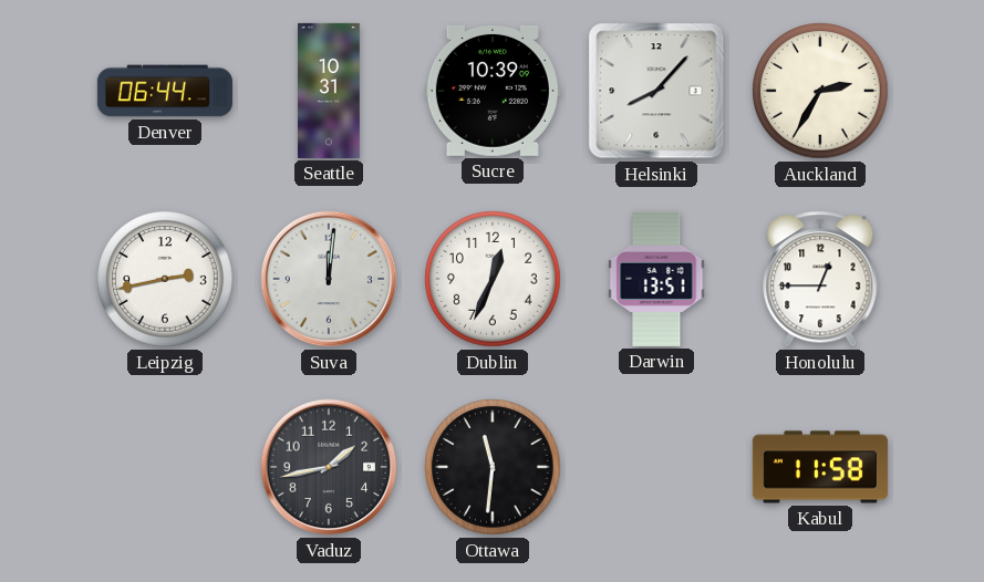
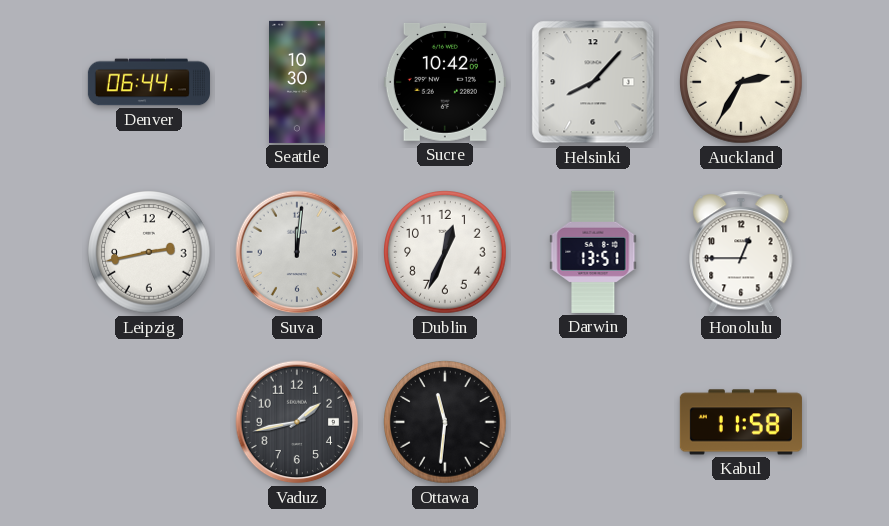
Seattle: 10:31 -> 10:30 (298, 82)
Sucre: 10:39 -> 10:42 (445, 82)
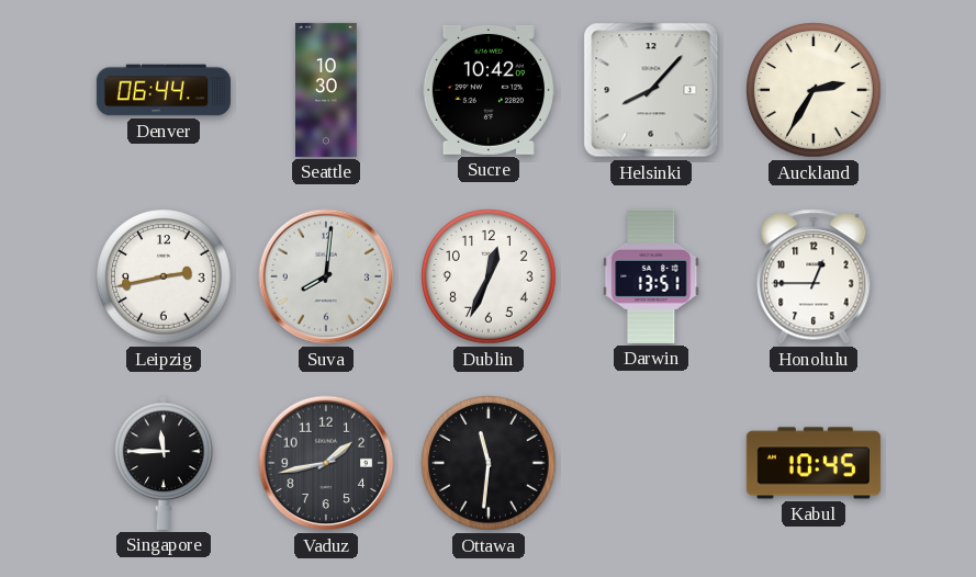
Suva: 12:01 -> 8:01 (326, 276)
Singapore: none -> 11:45 (164, 463)
Kabul: 11:58 -> 10:45 (814, 463)
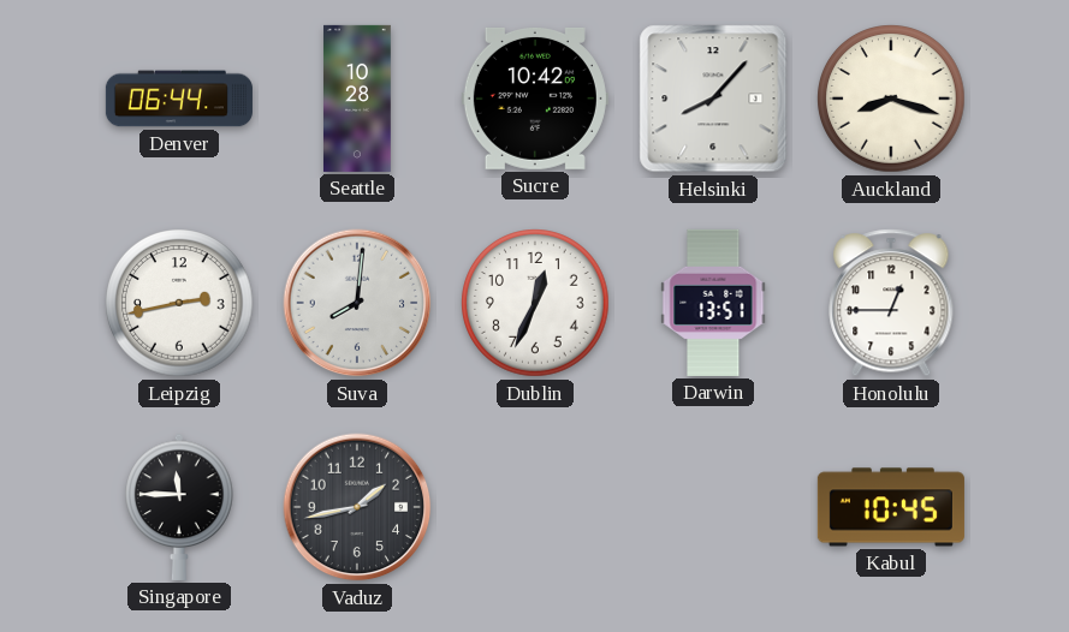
Seattle: 10:30 -> 10:28 (358, 99)
Auckland: 2:35 -> 8:18 (891, 99)
Ottawa: 11:31 -> none (489, 463)
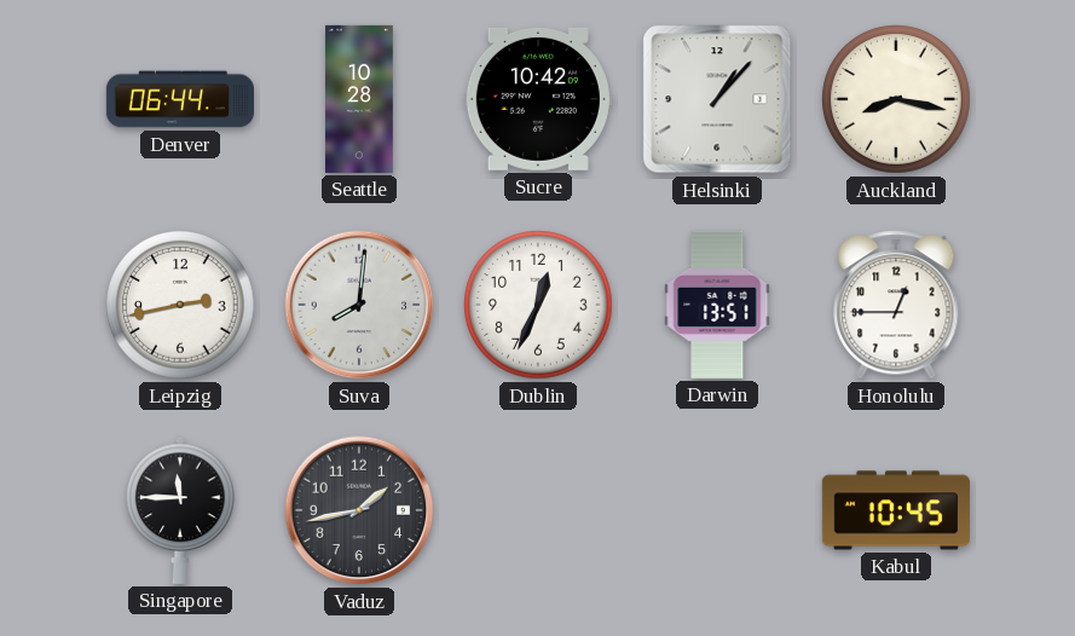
Helsinki: 8:07 -> 1:07 (717, 99)
Auckland: 8:18 -> 8:17 (896, 99)
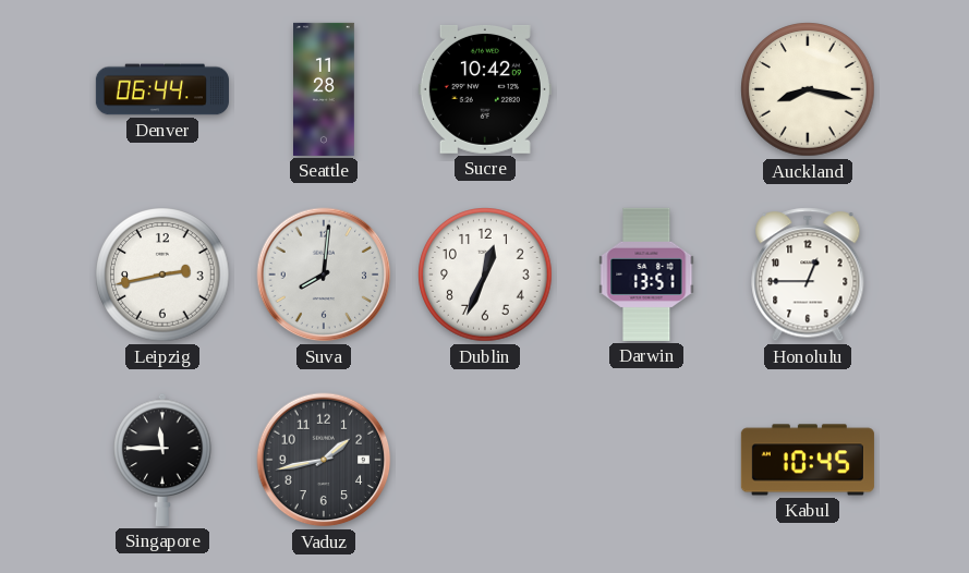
Seattle: 10:28 -> 11:28 (325, 89)
Helsinki: 1:07 -> none (717, 99)
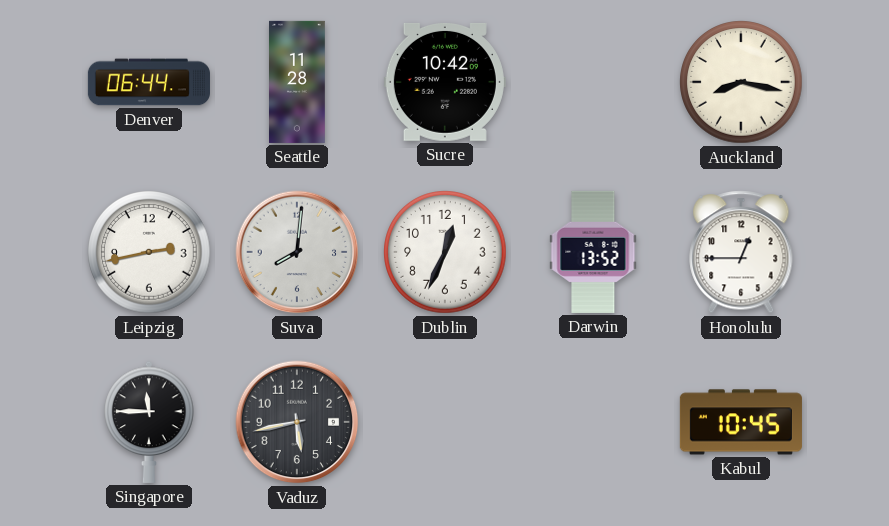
Darwin: 13:51 -> 13:52 (593, 252)
Vaduz: 1:43 -> 5:43 (297, 422)
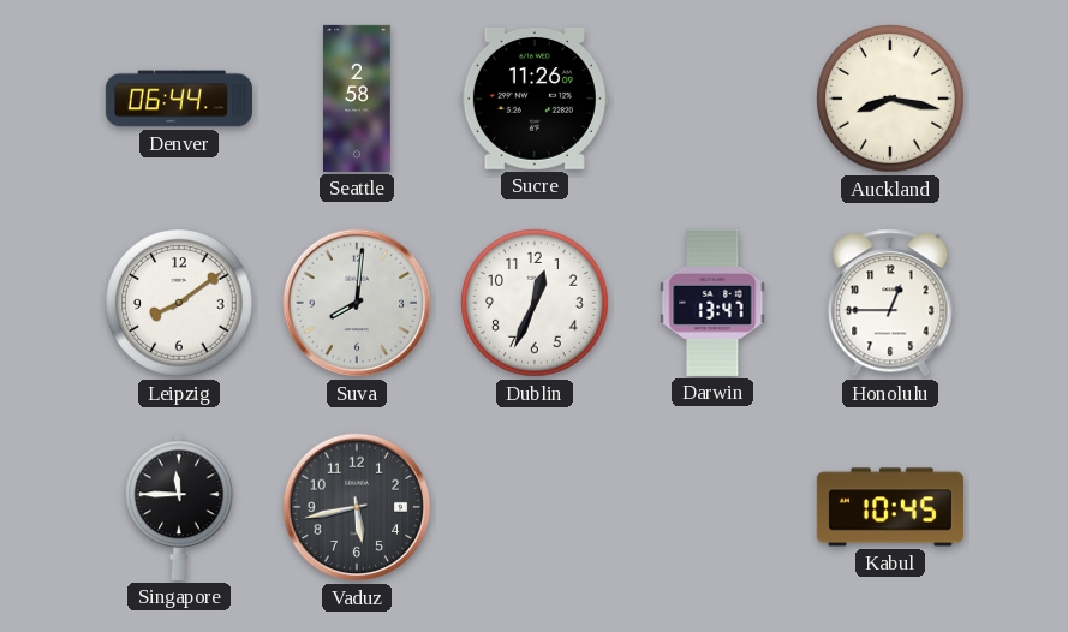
Seattle: 11:28 -> 2:58 (358, 99)
Sucre: 10:42 -> 11:26 (535, 99)
Leipzig: 2:43 -> 8:09 (179, 303)
Darwin: 13:52 -> 13:47 (712, 303)
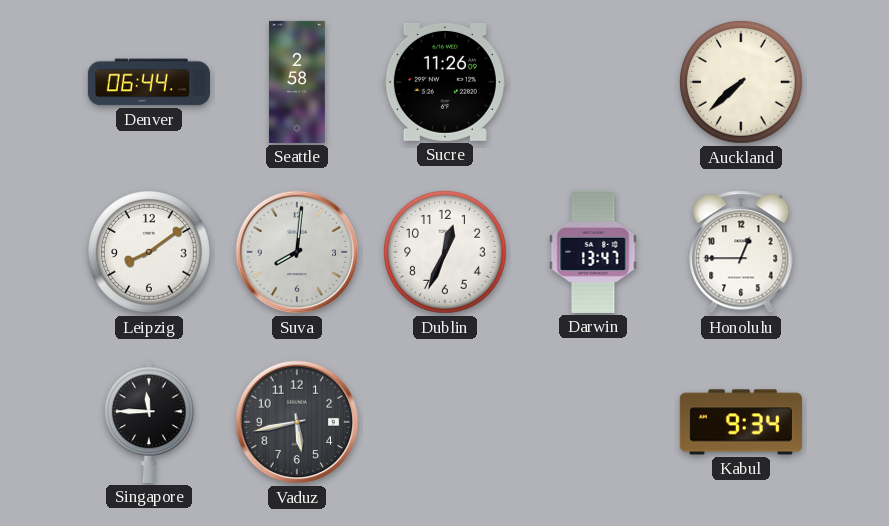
Auckland: 8:17 -> 7:38 (741, 82)
Kabul: 10:45 -> 9:34 (741, 422)
